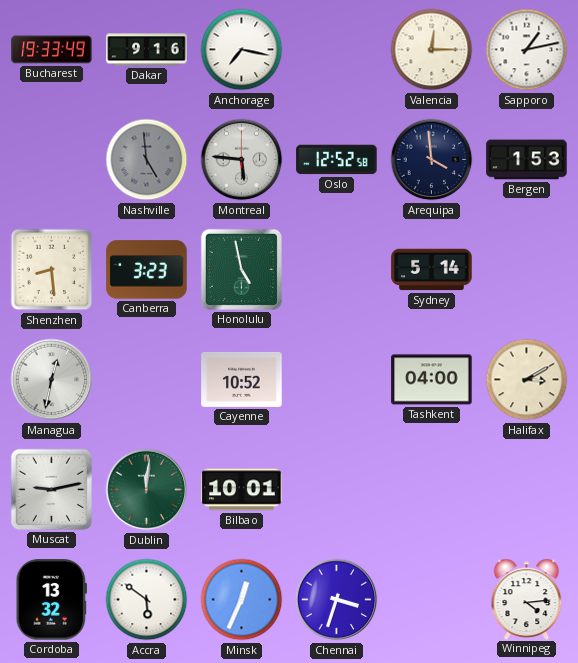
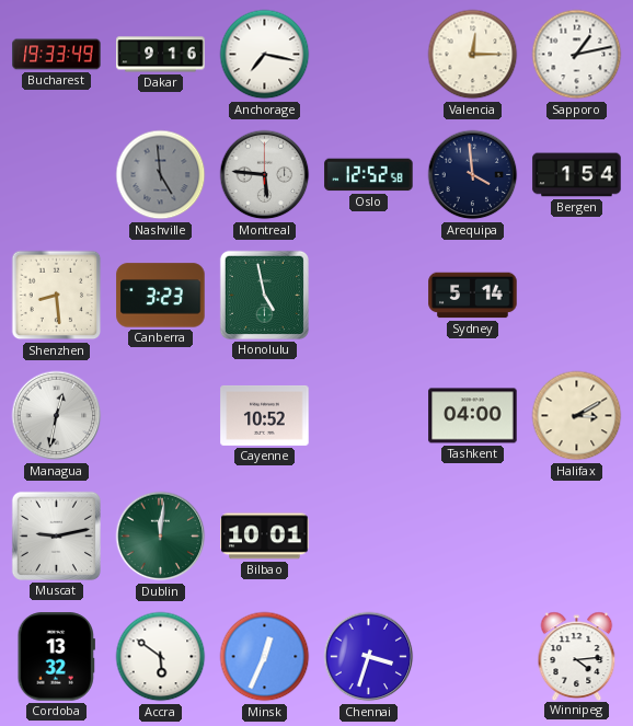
Bergen: 1:53 -> 1:54 (577, 175)
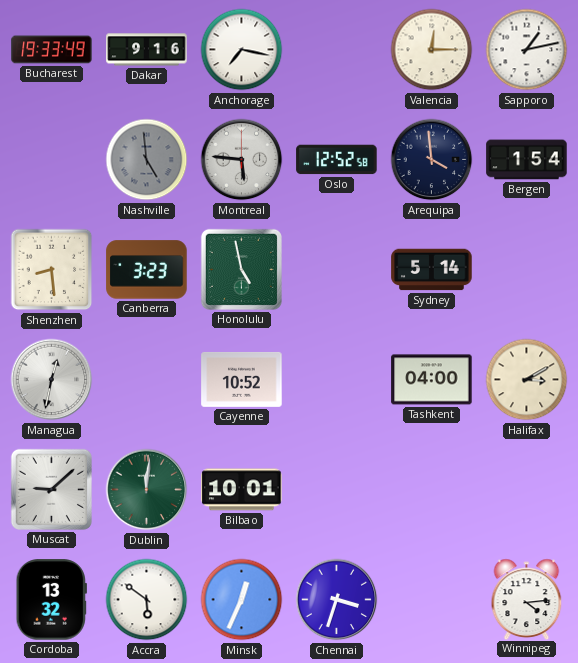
Muscat: 9:13 -> 9:08 (51, 489)
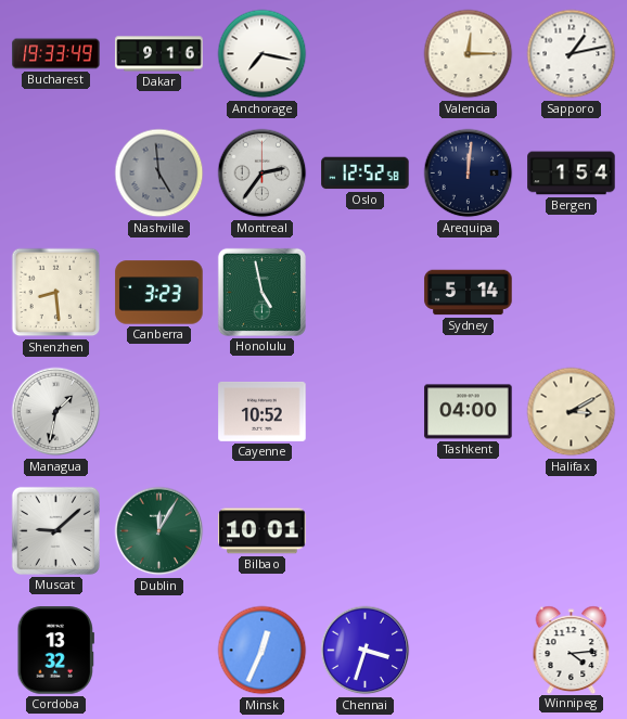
Montreal: 5:46 -> 2:36 (263, 174)
Arequipa: 3:59 -> 12:01 (469, 174)
Managua: 12:32 -> 1:32 (56, 412)
Dublin: 12:01 -> 12:05 (159, 531)
Accra: 5:51 -> none (147, 600)
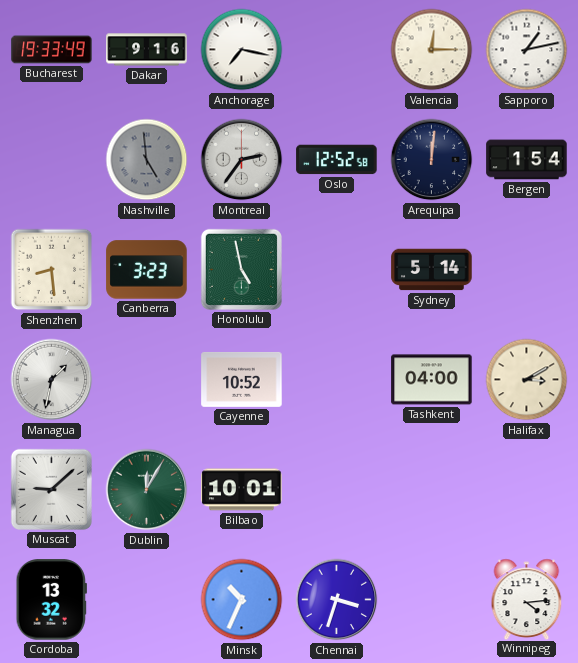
Minsk: 12:34 -> 10:34 (242, 600)
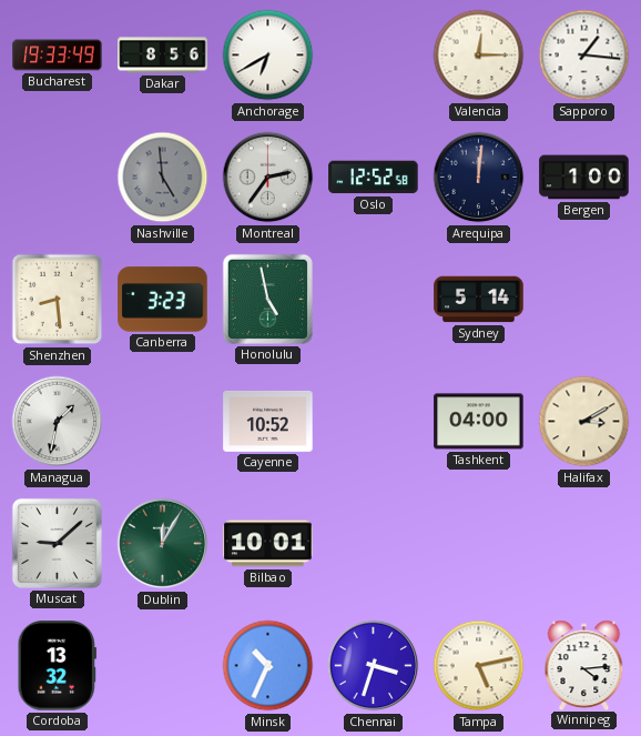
Dakar: 9:16 -> 8:56 (163, 56)
Anchorage: 7:17 -> 6:40 (268, 56)
Sapporo: 1:13 -> 1:16 (584, 56)
Bergen: 1:54 -> 1:00 (584, 178)
Tampa: none -> 5:13 (479, 666)
